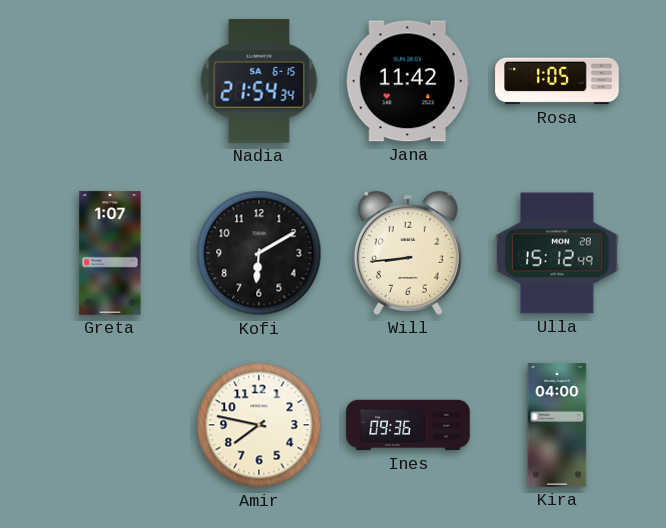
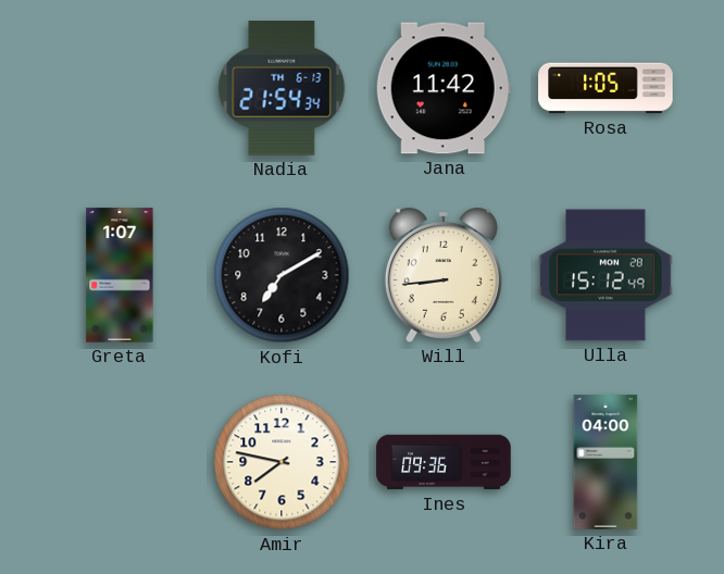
Nadia date: SA 6-15 -> TH 6-13 (282, 88)
Kofi: 6:10 -> 7:10 (282, 275)
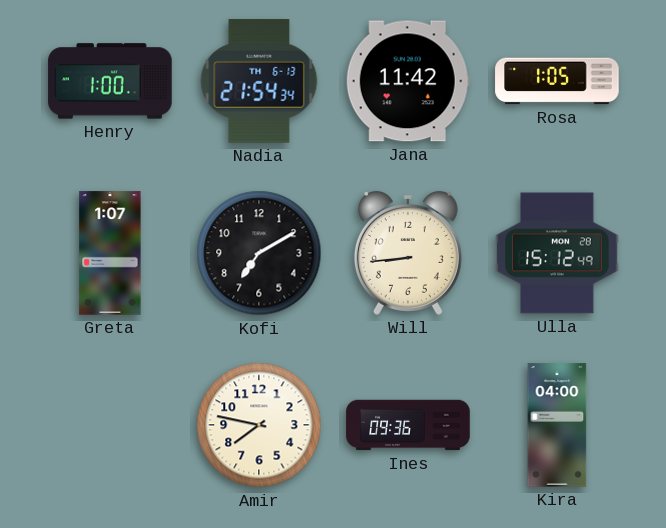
Henry: none -> 1:00 (110, 81)
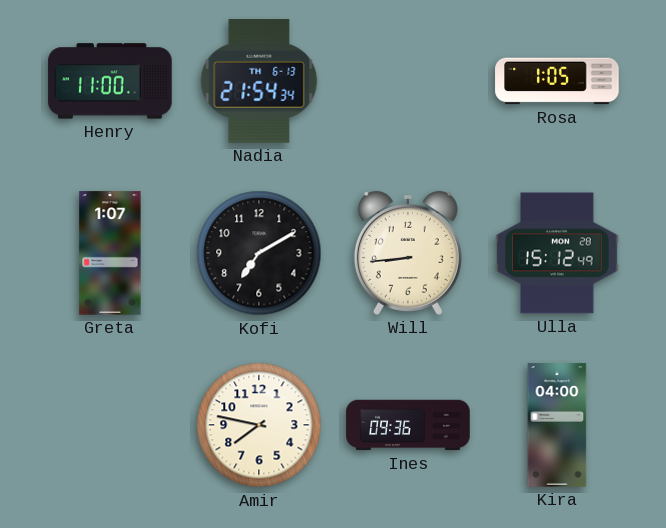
Henry: 1:00 -> 11:00 (110, 81)
Jana: 11:42 -> none (408, 81)
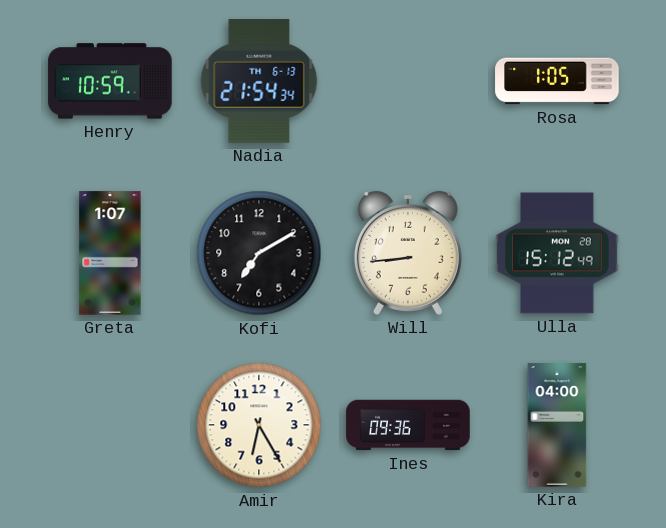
Henry: 11:00 -> 10:59 (110, 81)
Amir: 7:47 -> 6:25 (259, 425)
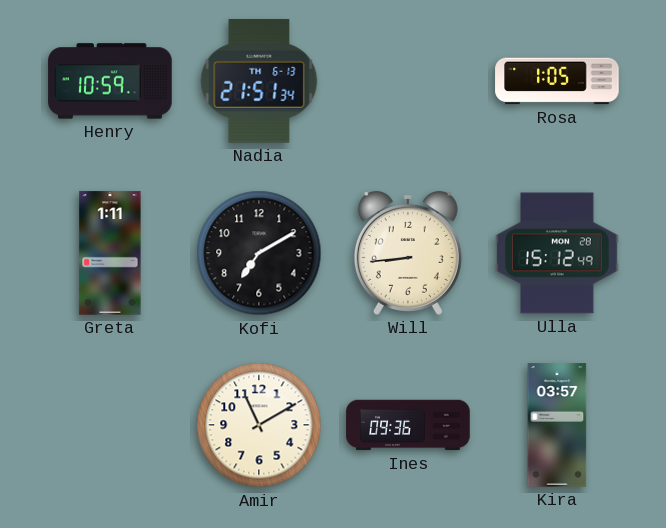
Nadia: 21:54 -> 21:51 (259, 81)
Greta: 1:07 -> 1:11 (110, 253)
Amir: 6:25 -> 11:10 (259, 425)
Kira: 04:00 -> 03:57 (557, 425)
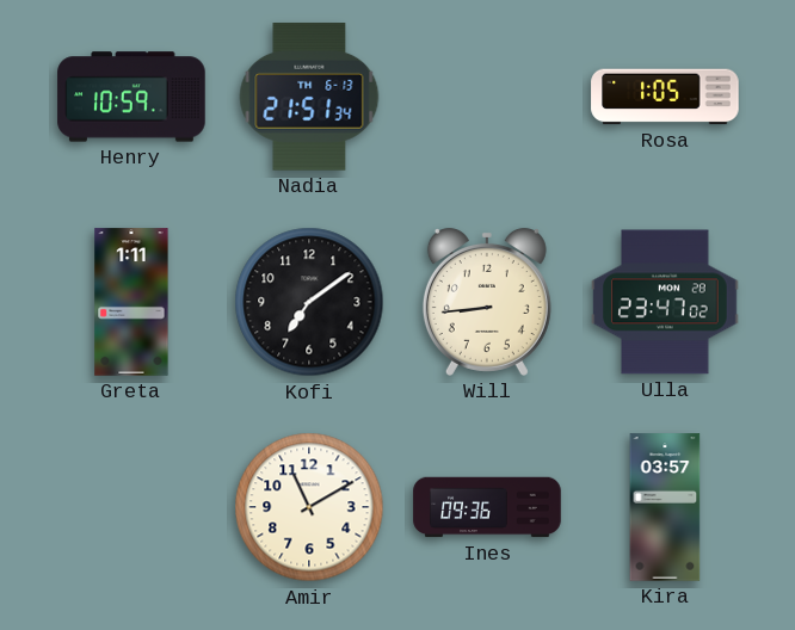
Kofi: 7:10 -> 7:09 (309, 302)
Ulla: 15:12 -> 23:47 (665, 302)
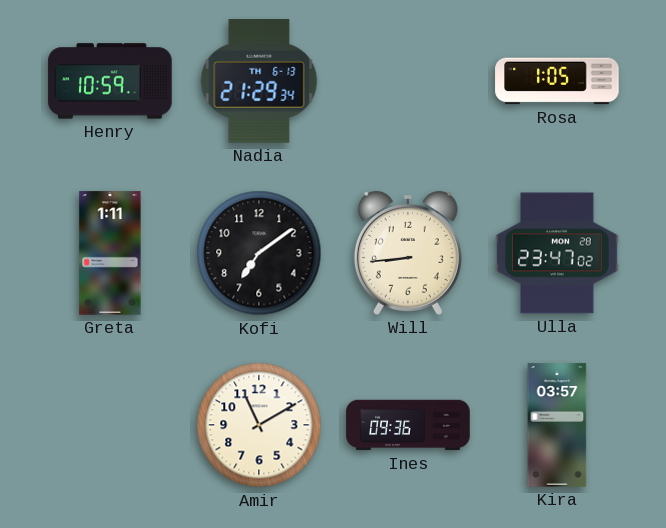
Nadia: 21:51 -> 21:29 (259, 81)
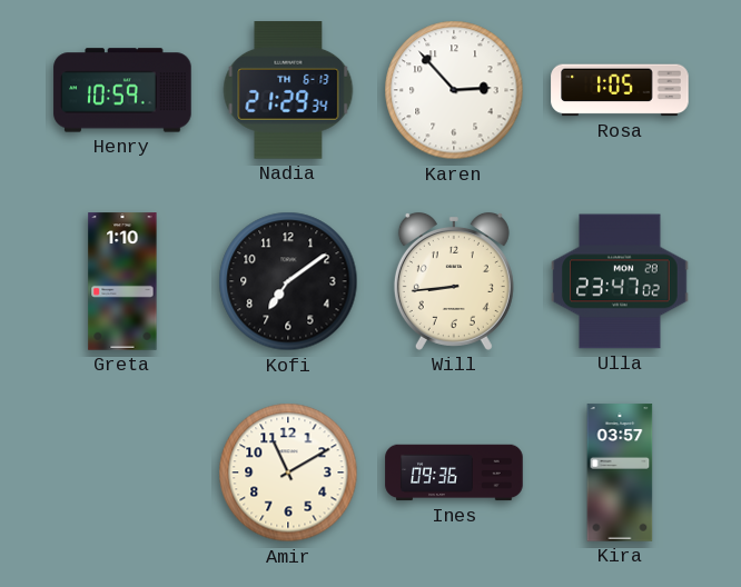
Karen: none -> 2:53 (454, 90)
Greta: 1:11 -> 1:10 (122, 281)
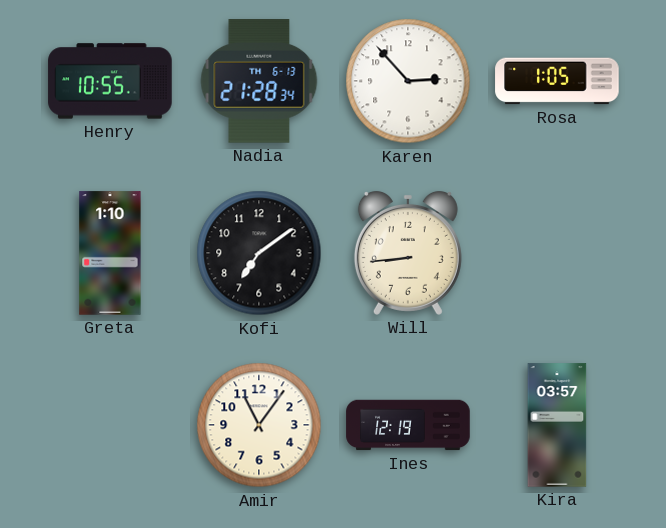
Henry: 10:59 -> 10:55 (110, 81)
Nadia: 21:29 -> 21:28 (259, 81)
Ulla: 23:47 -> none (620, 281)
Amir: 11:10 -> 11:06 (259, 425)
Ines: 09:36 -> 12:19 (408, 425)
